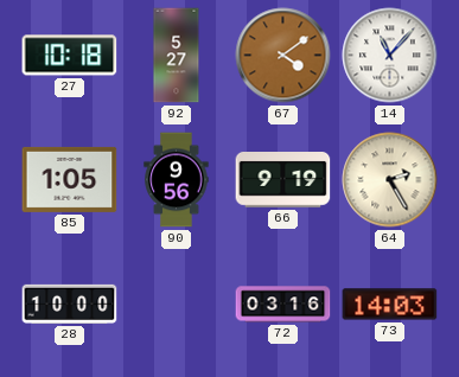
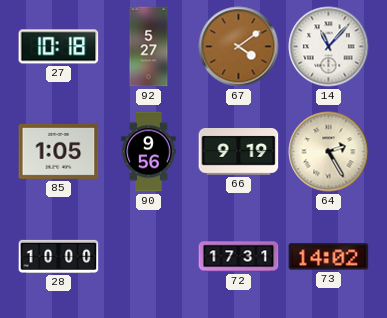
72: 03:16 -> 17:31 (239, 257)
73: 14:03 -> 14:02 (329, 257)
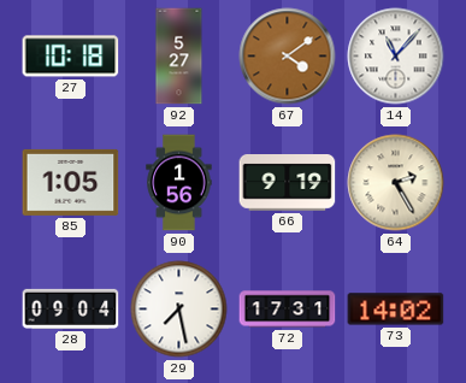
90: 9:56 -> 1:56 (179, 183)
28: 10:00 -> 09:04 (71, 308)
29: none -> 7:28 (179, 310)
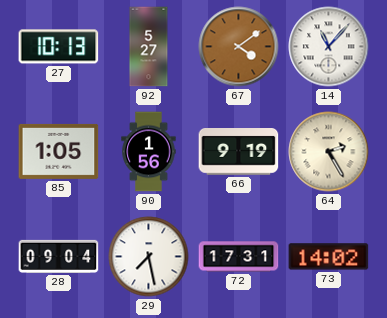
27: 10:18 -> 10:13 (59, 47)
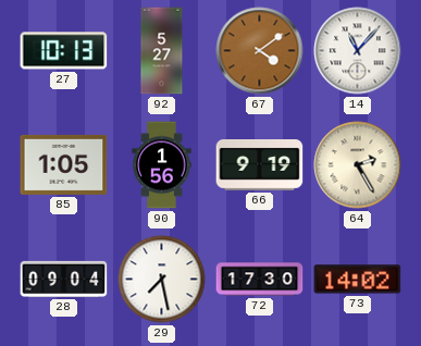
72: 17:31 -> 17:30 (260, 280)
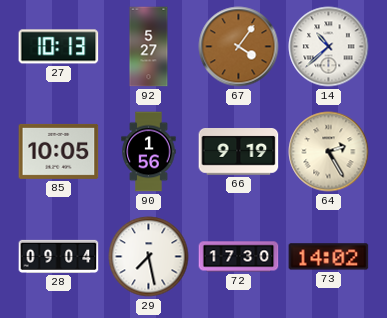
67: 4:09 -> 4:06 (239, 47)
14: 11:07 -> 10:38 (329, 47)
85: 1:05 -> 10:05 (59, 151)
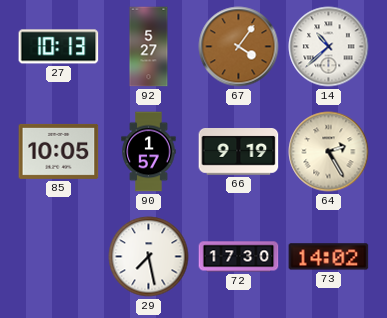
90: 1:56 -> 1:57 (149, 152)
28: 09:04 -> none (59, 256)
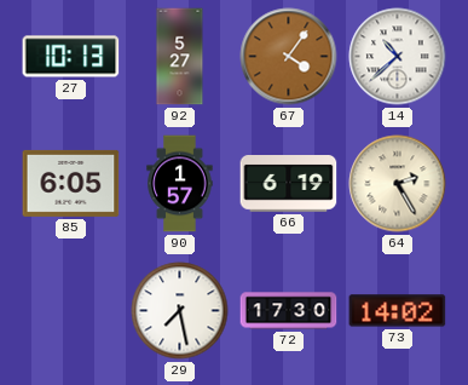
85: 10:05 -> 6:05 (71, 183)
66: 9:19 -> 6:19 (289, 184)
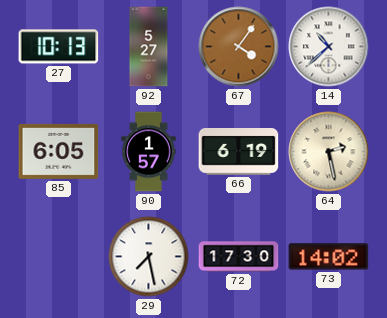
64: 2:25 -> 2:28 (329, 152)
